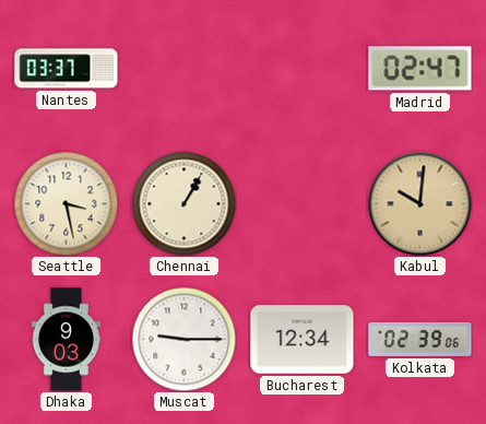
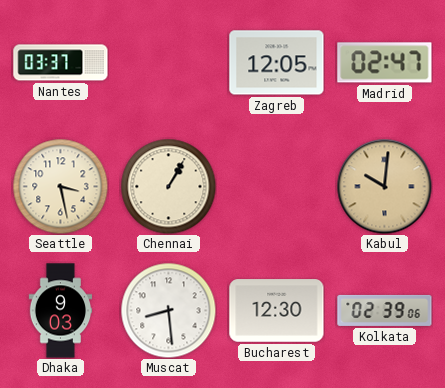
Zagreb: none -> 12:05 (277, 63)
Muscat: 9:15 -> 8:29 (168, 310)
Bucharest: 12:34 -> 12:30 (277, 311)
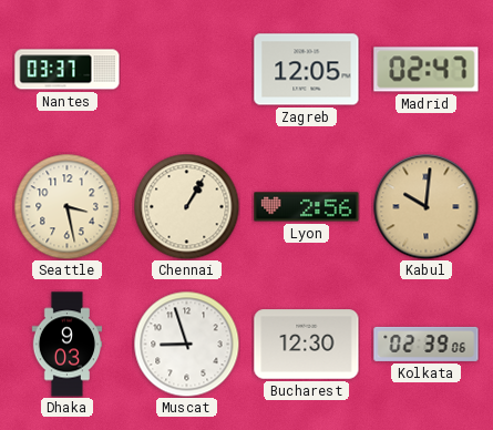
Lyon: none -> 2:56 (307, 207)
Muscat: 8:29 -> 8:57 (186, 344)
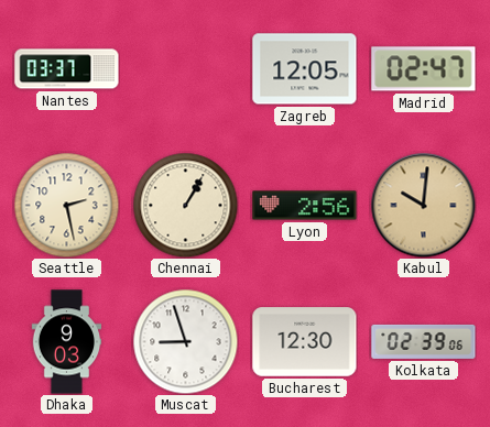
Seattle: 3:28 -> 2:28 (66, 205)
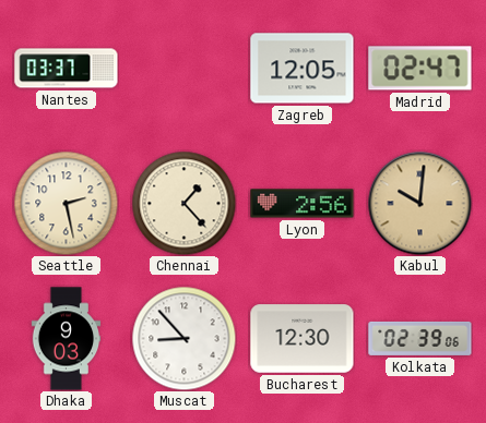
Chennai: 1:05 -> 1:23 (183, 203)
Muscat: 8:57 -> 8:53 (183, 338)
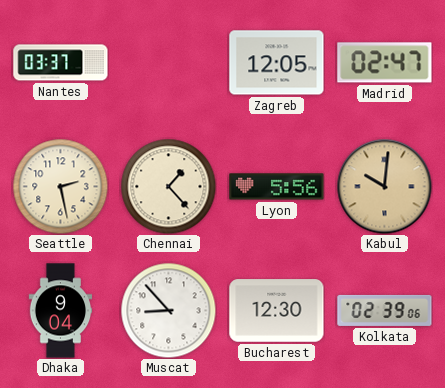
Lyon: 2:56 -> 5:56 (277, 187)
Dhaka: 9:03 -> 9:04 (61, 311)
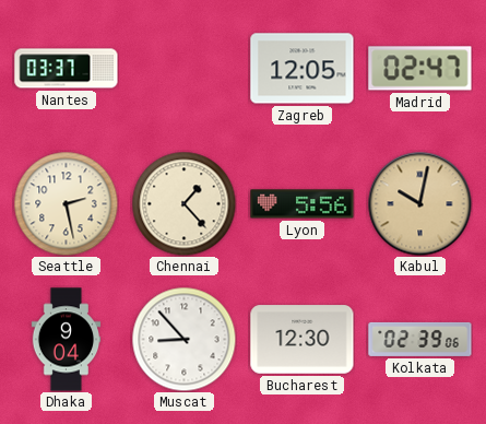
Kabul: 10:01 -> 10:02 (419, 203)
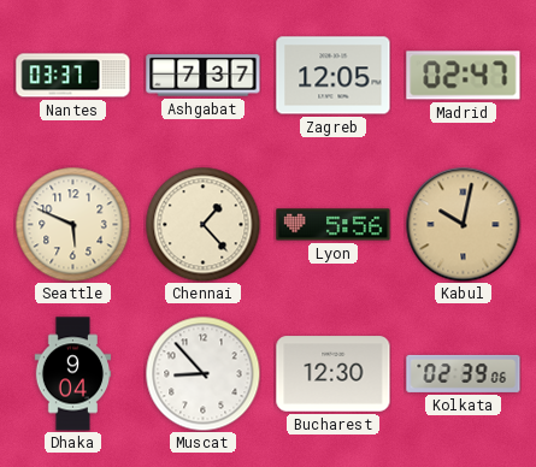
Ashgabat: none -> 7:37 (204, 76)
Seattle: 2:28 -> 5:49 (72, 224)
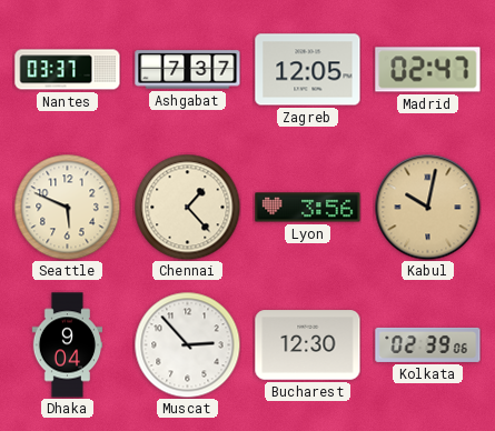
Lyon: 5:56 -> 3:56 (308, 208)
Muscat: 8:53 -> 2:53 (187, 344)
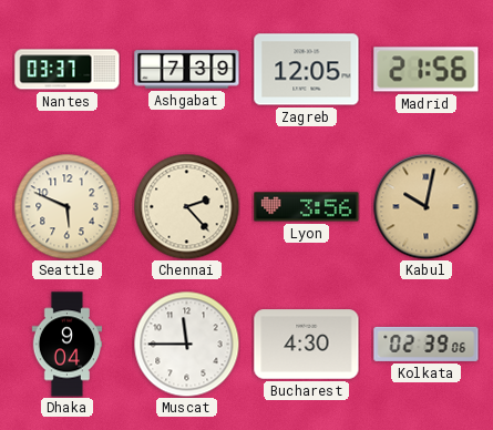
Ashgabat: 7:37 -> 7:39 (187, 70)
Madrid: 02:47 -> 21:56 (427, 70)
Chennai: 1:23 -> 2:23 (186, 206)
Muscat: 2:53 -> 11:45 (186, 344)
Bucharest: 12:30 -> 4:30 (307, 345)
